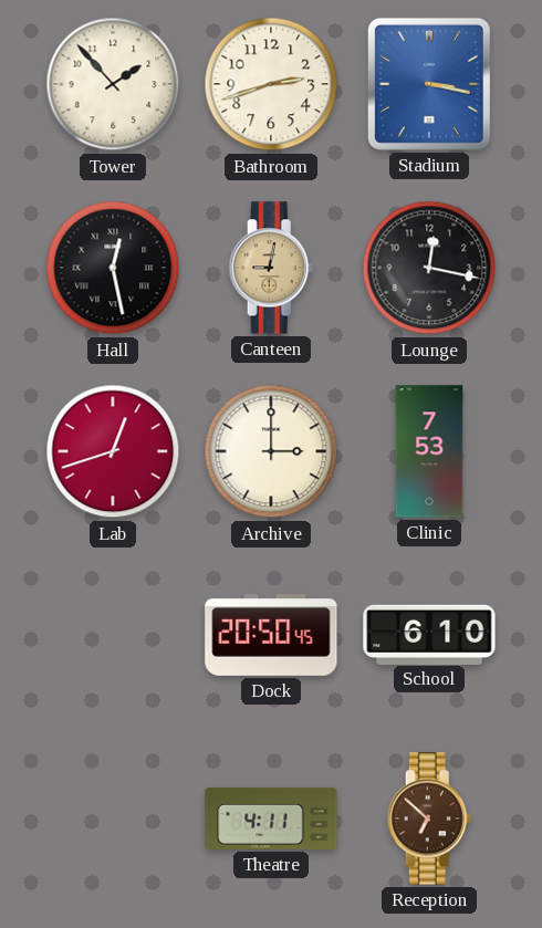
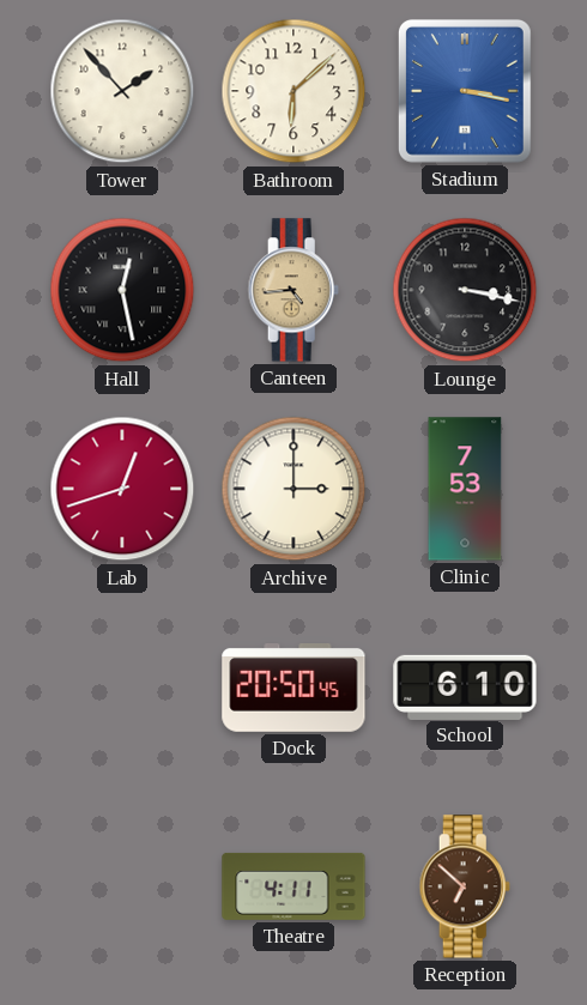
Bathroom: 2:42 -> 6:08 (293, 91)
Canteen: 9:02 -> 4:44 (293, 290)
Lounge: 12:17 -> 3:17 (465, 290)
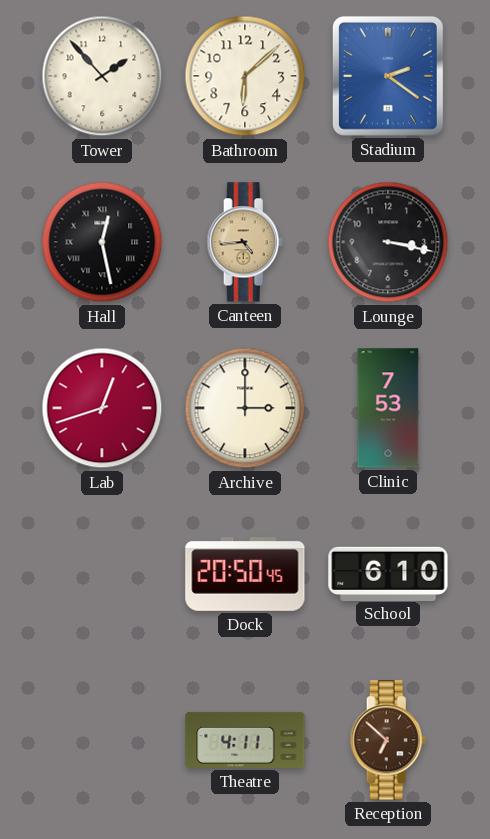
Stadium: 3:17 -> 2:21 (388, 76)
